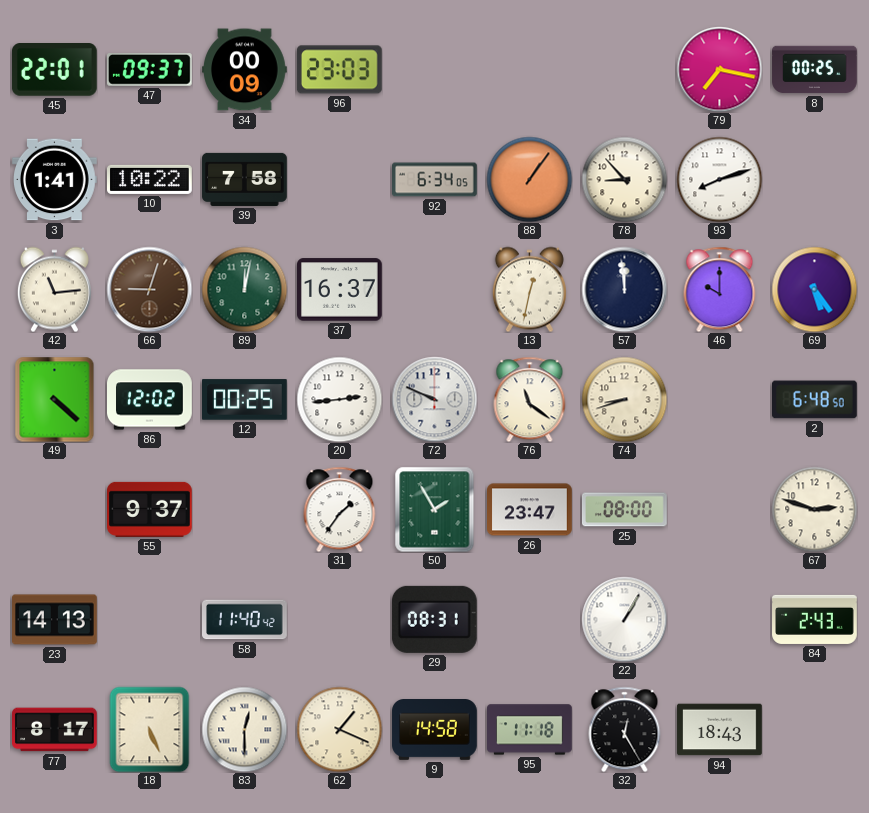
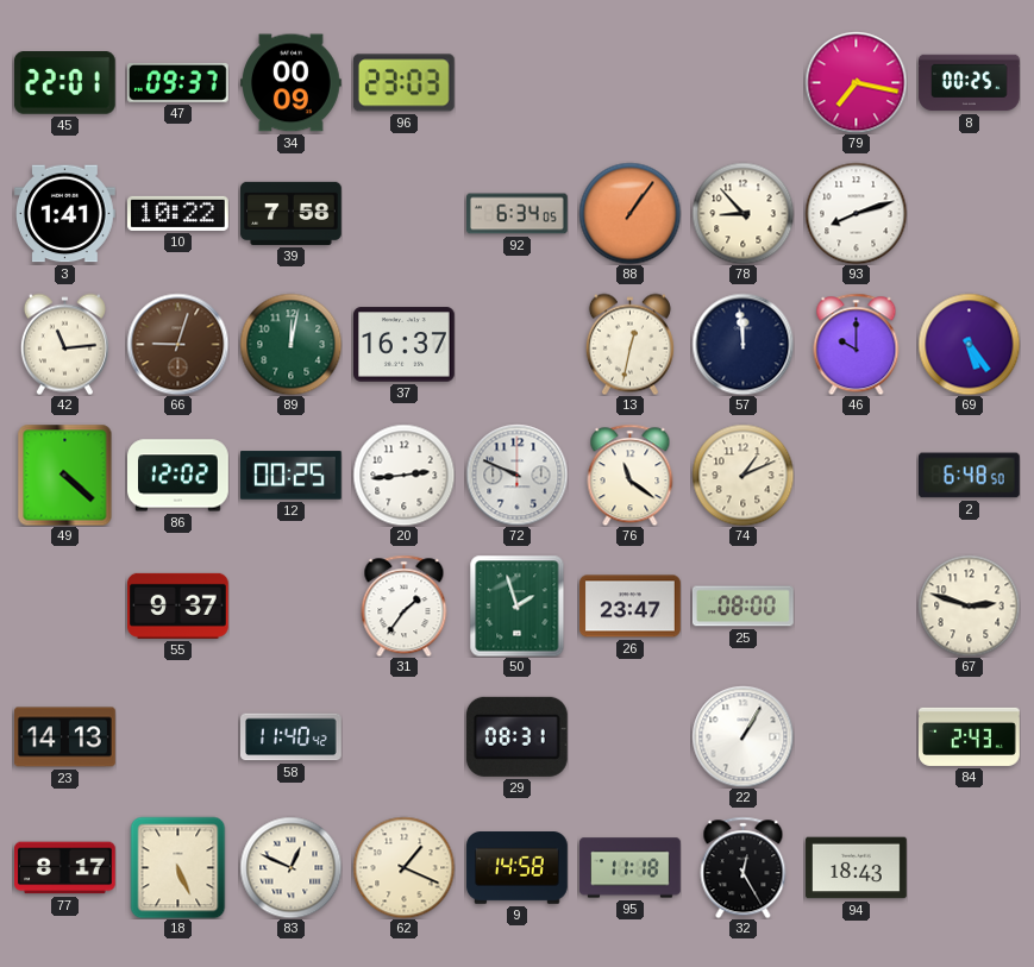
74: 8:42 -> 1:11 (742, 475)
50: 1:55 -> 1:57 (518, 605)
83: 12:30 -> 12:49 (290, 867)
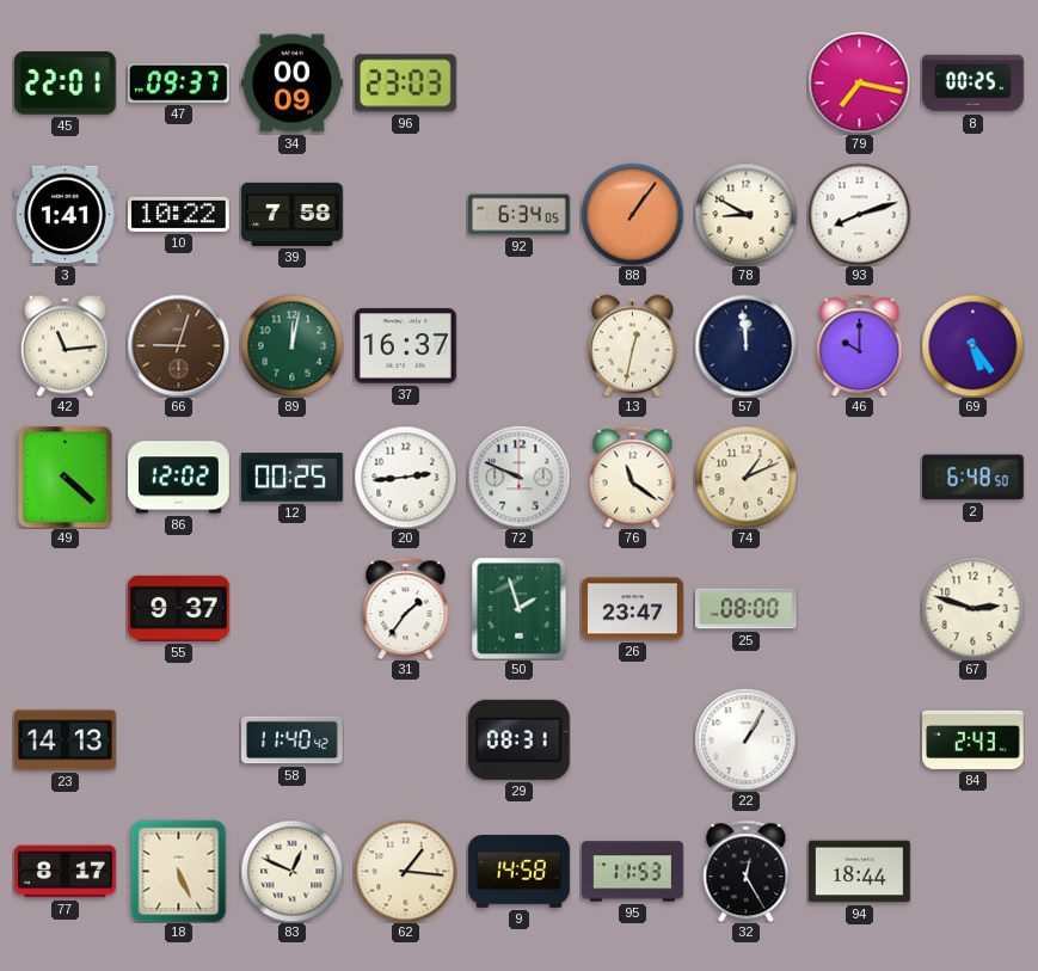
78: 8:53 -> 8:50 (745, 214)
62: 1:19 -> 1:16 (405, 871)
95: 11:18 -> 11:53 (633, 872)
94: 18:43 -> 18:44 (860, 872)
